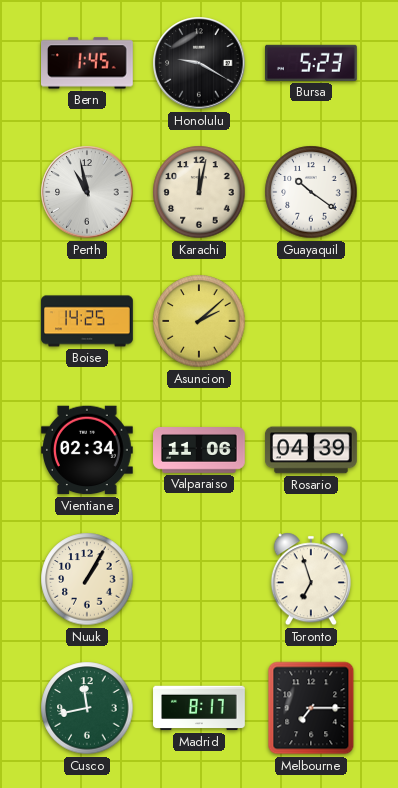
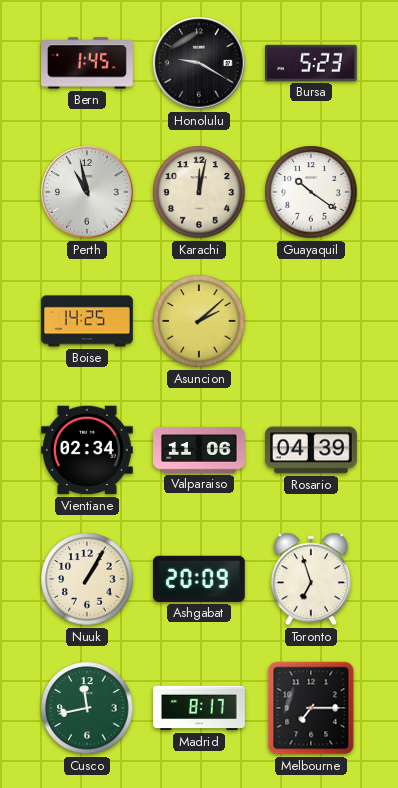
Ashgabat: none -> 20:09 (199, 579)
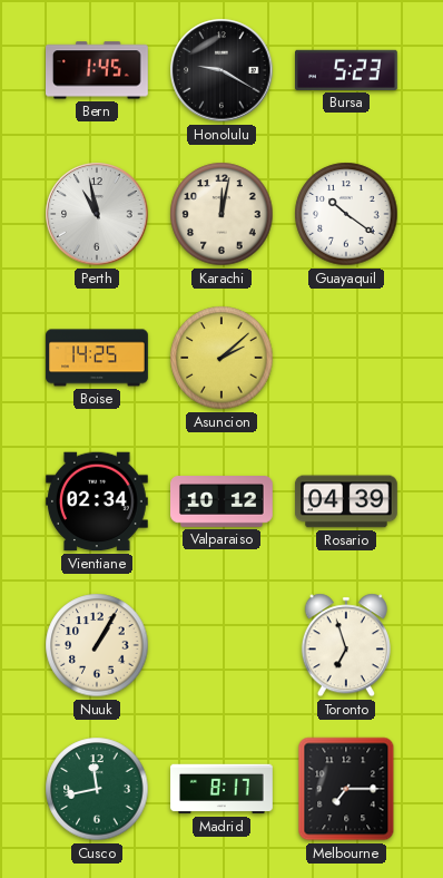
Valparaiso: 11:06 -> 10:12 (223, 503)
Ashgabat: 20:09 -> none (199, 579)
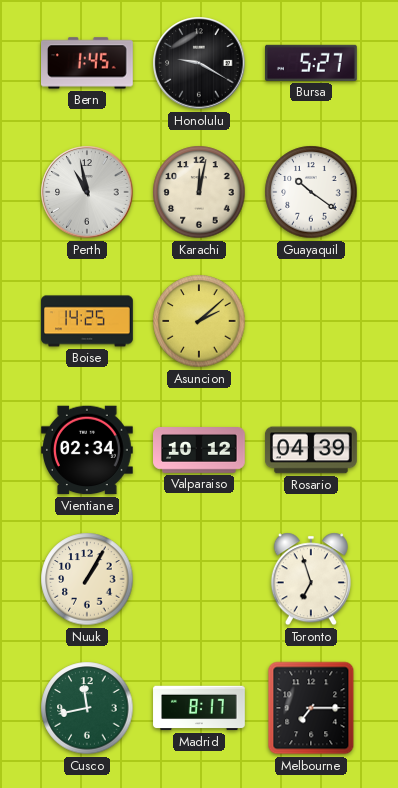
Bursa: 5:23 -> 5:27 (312, 63)
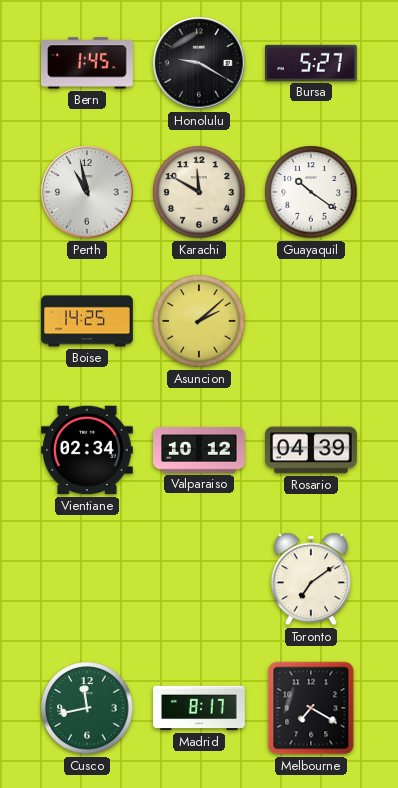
Karachi: 12:02 -> 11:50 (199, 192)
Nuuk: 1:05 -> none (87, 579)
Toronto: 6:57 -> 7:09 (311, 579)
Melbourne: 7:15 -> 7:20 (311, 708)
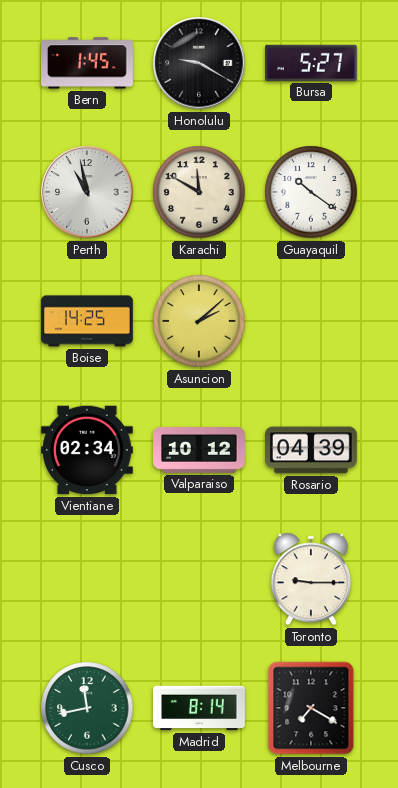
Toronto: 7:09 -> 9:15 (311, 579)
Madrid: 8:17 -> 8:14 (199, 708)
